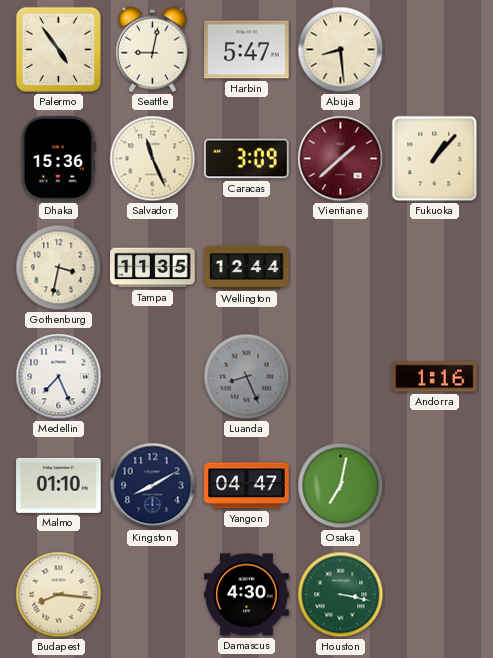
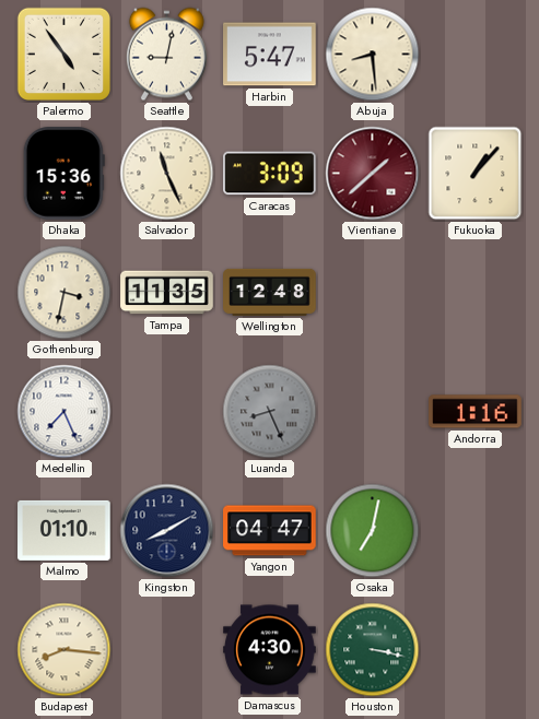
Wellington: 12:44 -> 12:48 (270, 292)
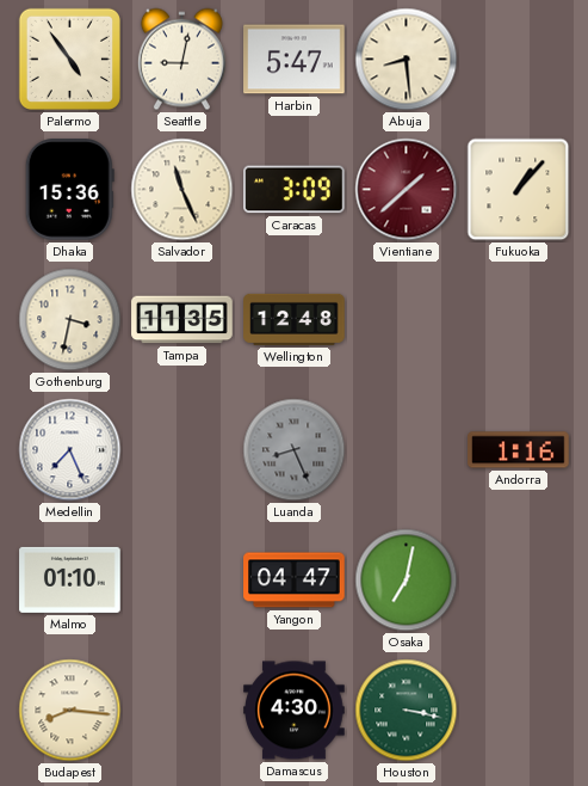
Kingston: 8:10 -> none (167, 531)
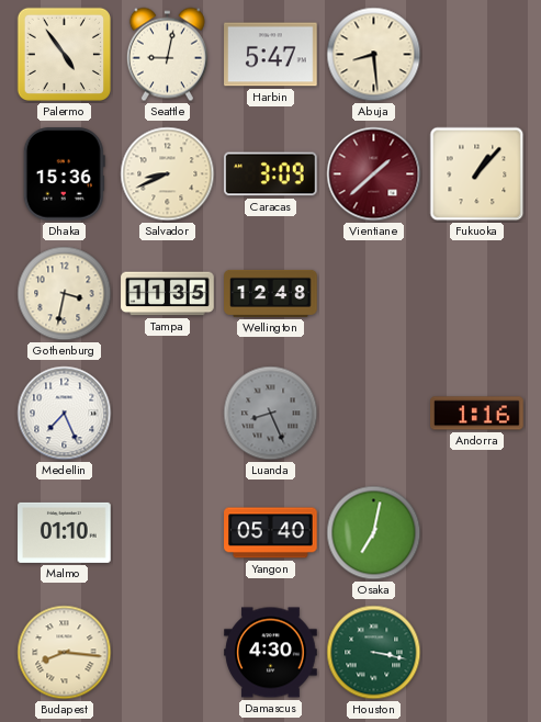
Salvador: 11:26 -> 8:41 (168, 174)
Yangon: 04:47 -> 05:40 (271, 533)
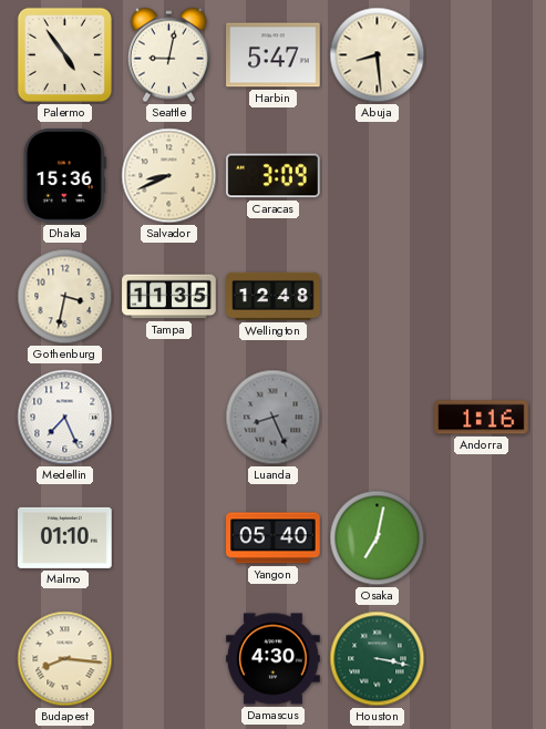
Vientiane: 1:38 -> none (374, 174)
Fukuoka: 1:07 -> none (477, 174)
